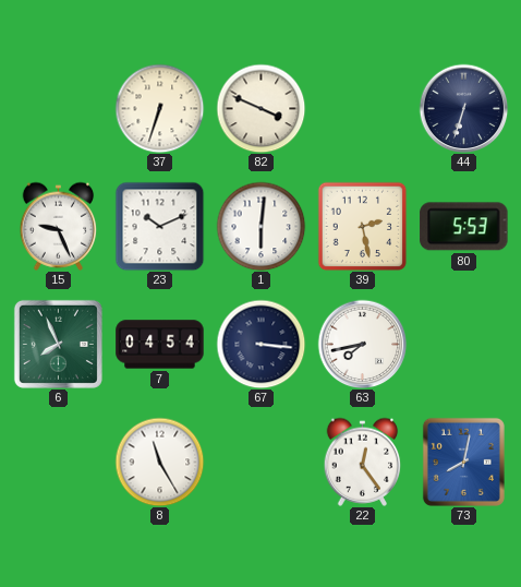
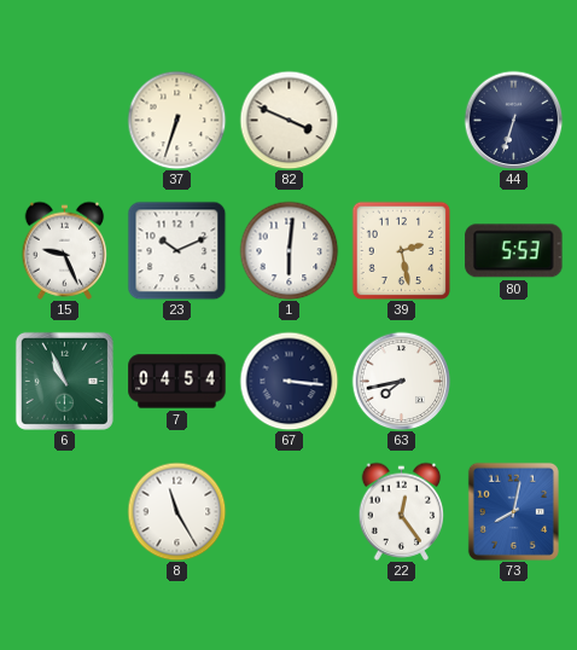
6: 7:56 -> 10:56 (64, 381)
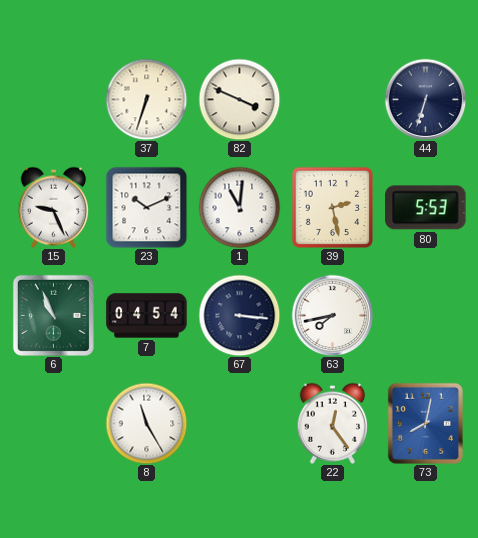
1: 6:01 -> 11:01 (239, 207)
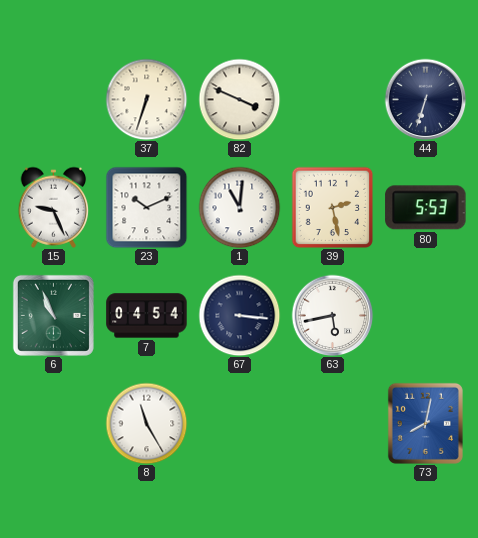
63: 7:43 -> 5:43 (332, 315)
22: 12:24 -> none (333, 423)
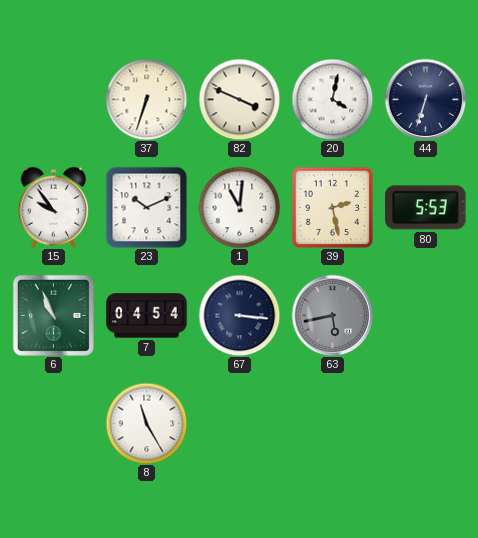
20: none -> 4:02 (332, 99)
15: 9:26 -> 9:54 (54, 207)
63 dial: white -> grey (332, 315)
73: 8:02 -> none (425, 423)
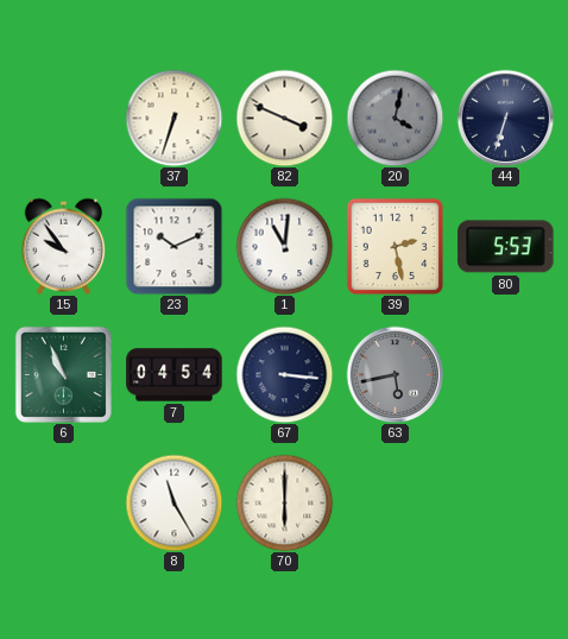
20 dial: white -> grey (395, 118)
70: none -> 6:00 (284, 502)
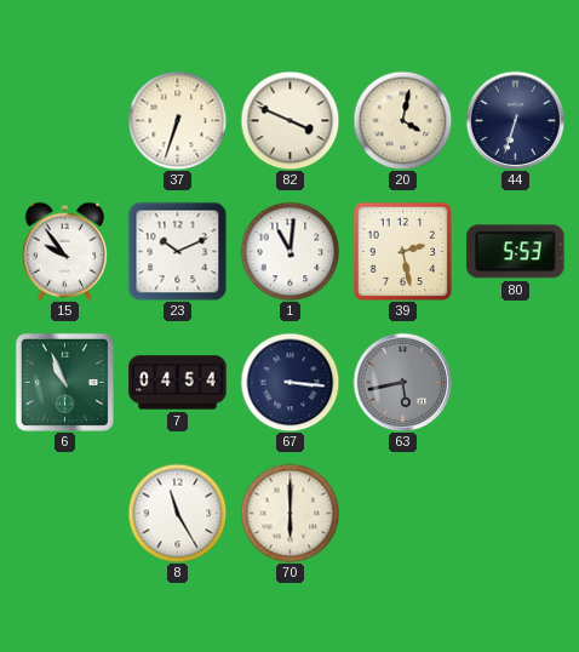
20 dial: grey -> cream (402, 120)
